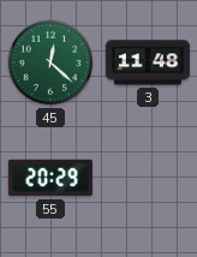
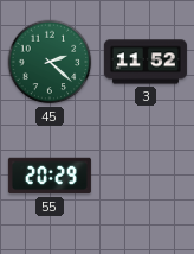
45: 12:22 -> 2:22 (50, 62)
3: 11:48 -> 11:52 (145, 62)
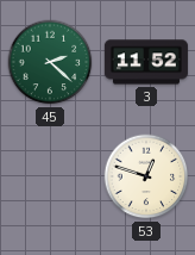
55: 20:29 -> none (50, 176)
53: none -> 12:48 (146, 176)
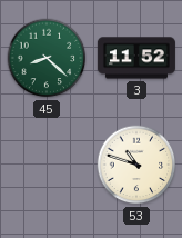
45: 2:22 -> 8:22 (47, 58)
53: 12:48 -> 10:48 (136, 165)
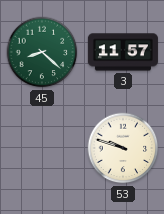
3: 11:52 -> 11:57 (123, 52)
53: 10:48 -> 9:48 (123, 148)
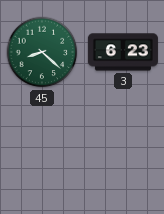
3: 11:57 -> 6:23 (123, 52)
53: 9:48 -> none (123, 148)
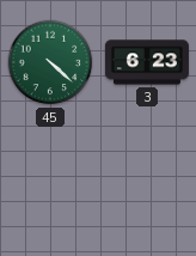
45: 8:22 -> 4:22 (50, 62)
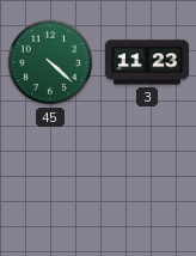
3: 6:23 -> 11:23 (147, 62)
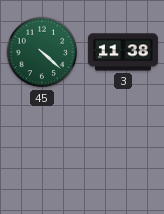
3: 11:23 -> 11:38 (123, 52)
